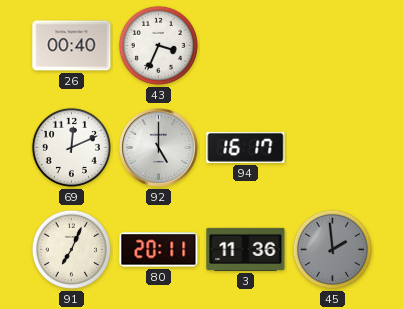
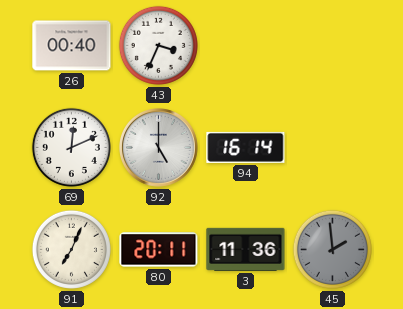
94: 16:17 -> 16:14 (246, 147)
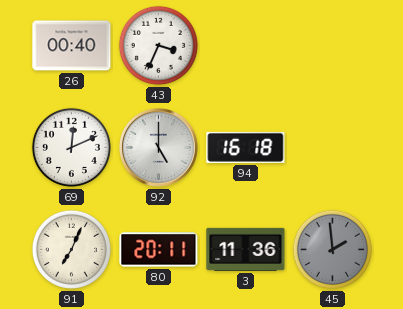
94: 16:14 -> 16:18 (246, 147)
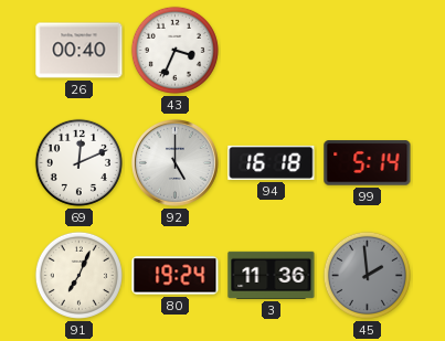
99: none -> 5:14 (368, 163)
80: 20:11 -> 19:24 (176, 276)
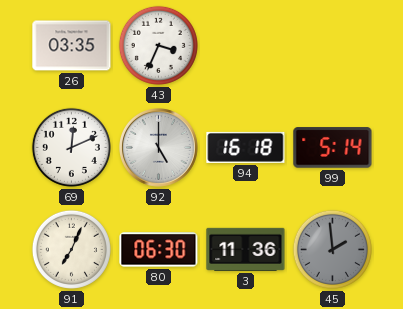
26: 00:40 -> 03:35 (72, 46)
80: 19:24 -> 06:30 (159, 250)
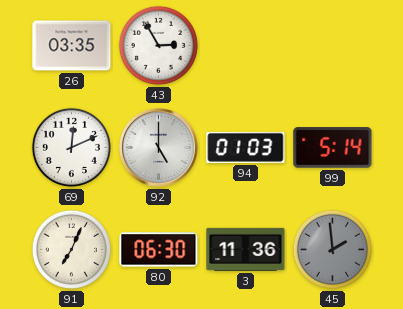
43: 3:34 -> 2:55 (158, 45)
94: 16:18 -> 01:03 (246, 147)
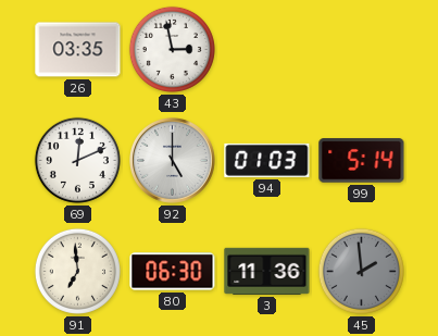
43: 2:55 -> 2:58 (172, 49)
91: 7:04 -> 6:59 (77, 271)
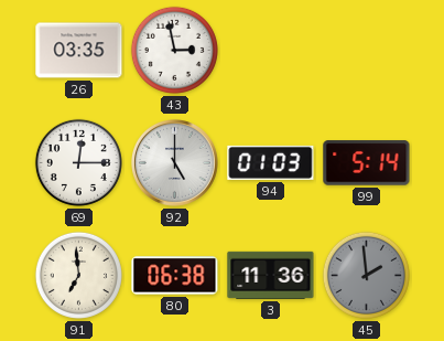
69: 12:11 -> 12:15 (78, 162)
80: 06:30 -> 06:38 (175, 276)
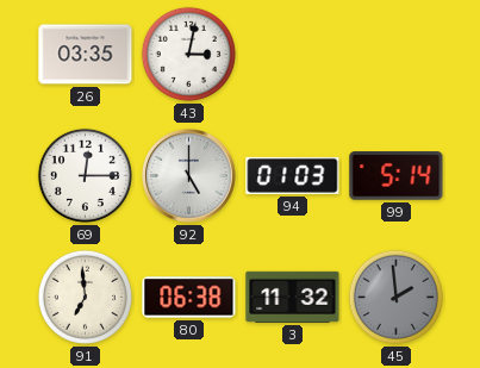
43: 2:58 -> 3:02 (188, 54)
3: 11:36 -> 11:32 (293, 297)
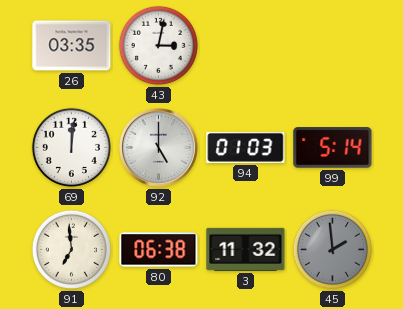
69: 12:15 -> 12:01 (71, 147)
